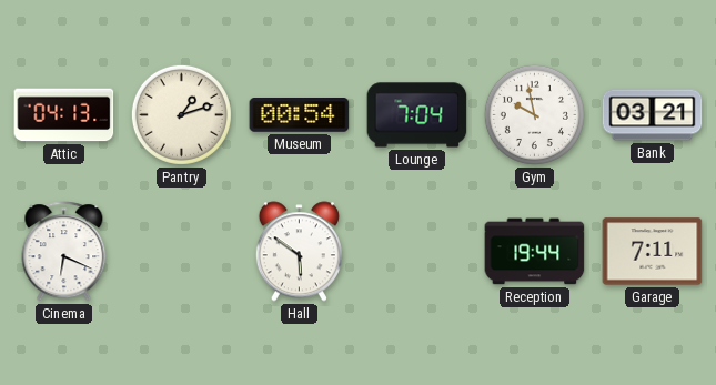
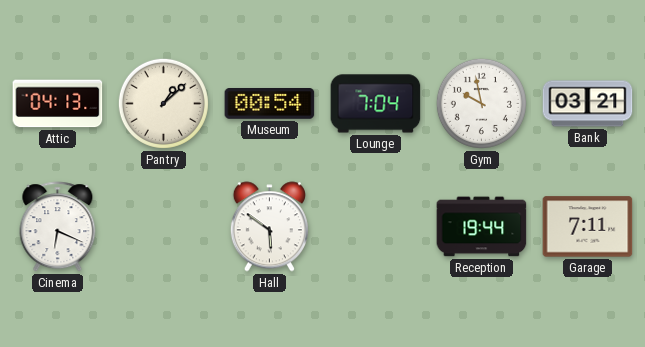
Pantry: 1:12 -> 1:08 (163, 103)
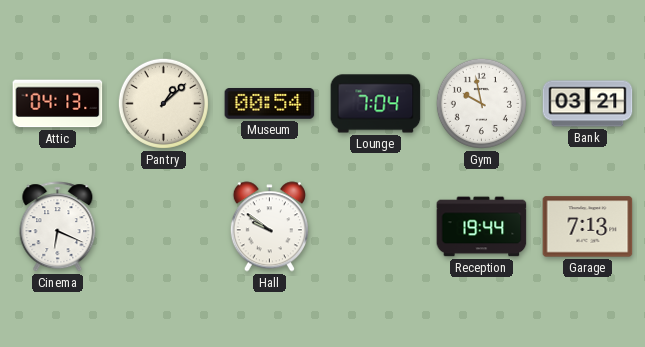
Hall: 5:51 -> 9:51 (269, 227)
Garage: 7:11 -> 7:13 (588, 227)
